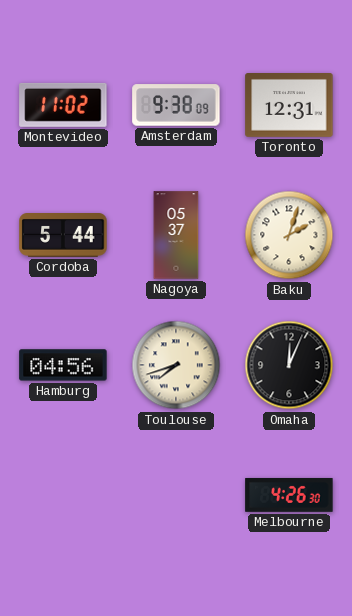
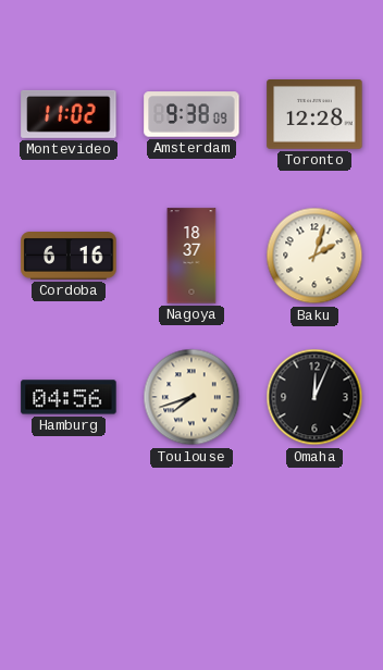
Toronto: 12:31 -> 12:28 (314, 115)
Cordoba: 5:44 -> 6:16 (69, 257)
Nagoya: 05:37 -> 18:37 (191, 256)
Melbourne: 4:26 -> none (289, 495)
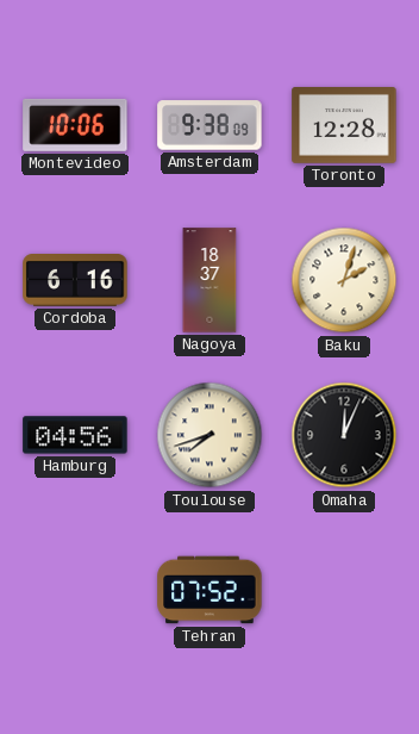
Montevideo: 11:02 -> 10:06 (75, 125)
Tehran: none -> 07:52 (209, 590)
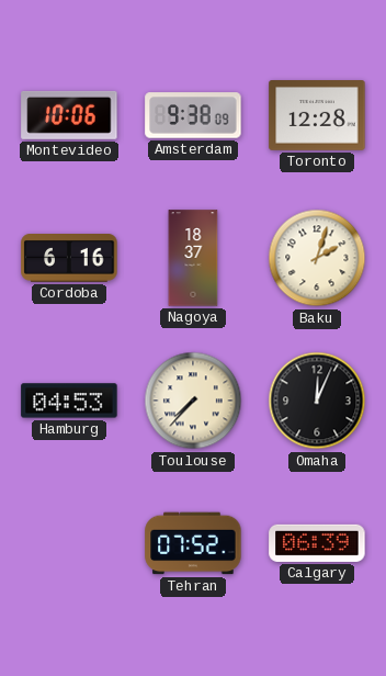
Hamburg: 04:56 -> 04:53 (69, 401)
Toulouse: 7:42 -> 7:37 (193, 401)
Calgary: none -> 06:39 (317, 543)
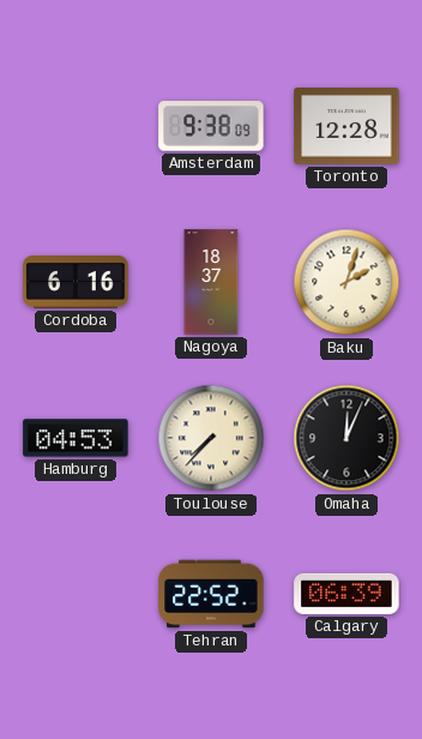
Montevideo: 10:06 -> none (69, 115)
Tehran: 07:52 -> 22:52 (211, 594)
